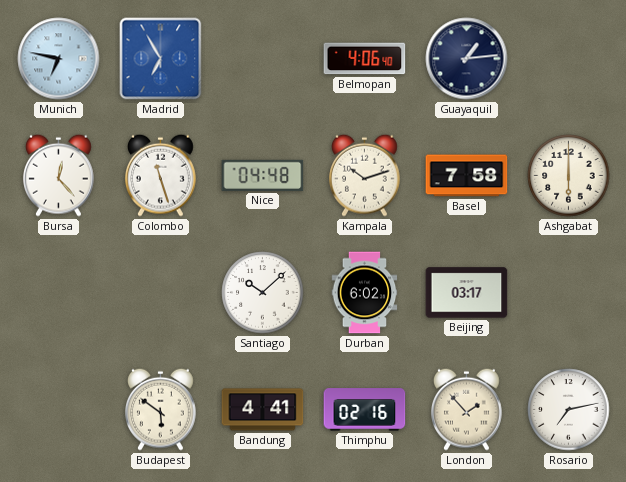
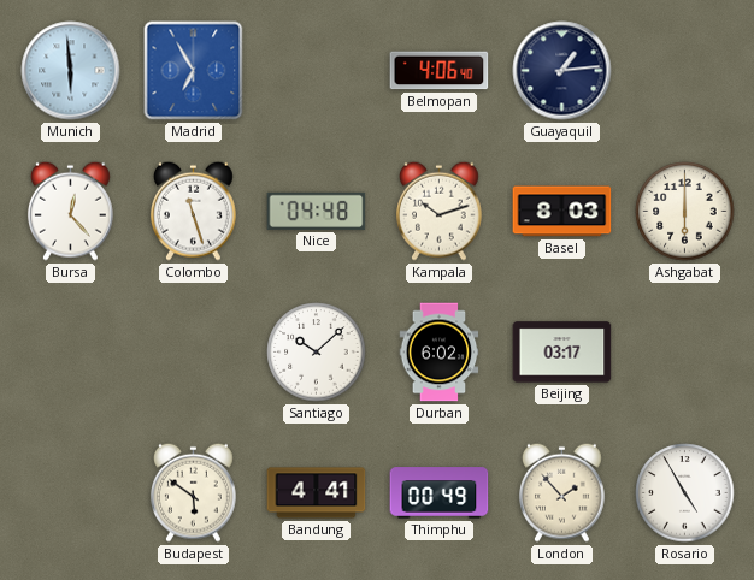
Munich: 6:47 -> 5:59 (71, 71)
Basel: 7:58 -> 8:03 (562, 212)
Thimphu: 02:16 -> 00:49 (440, 493)
Rosario: 7:13 -> 4:55 (685, 493)
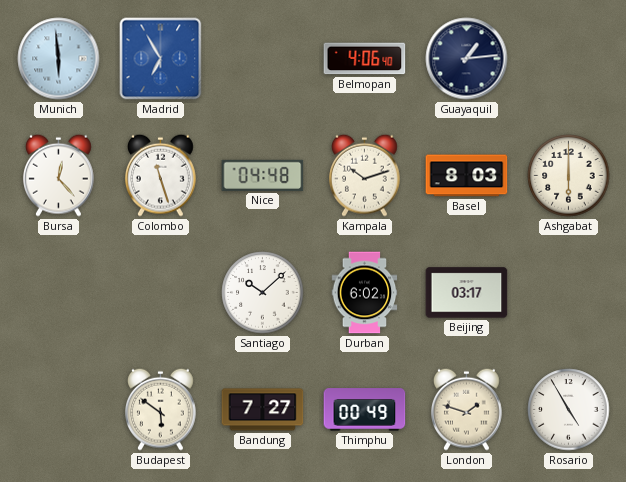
Bandung: 4:41 -> 7:27 (263, 410)
London: 1:53 -> 1:48 (467, 409)
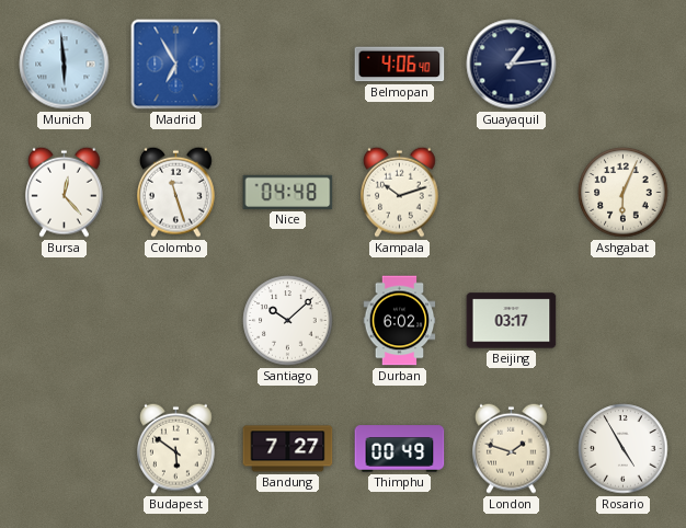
Basel: 8:03 -> none (467, 176)
Ashgabat: 6:00 -> 6:04 (624, 193)
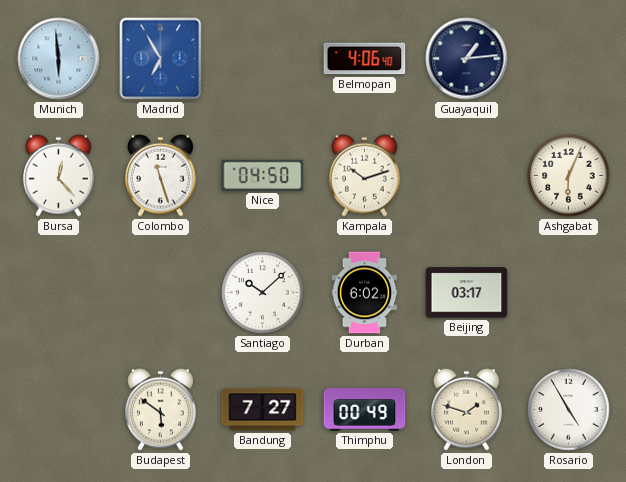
Nice: 04:48 -> 04:50 (263, 175)
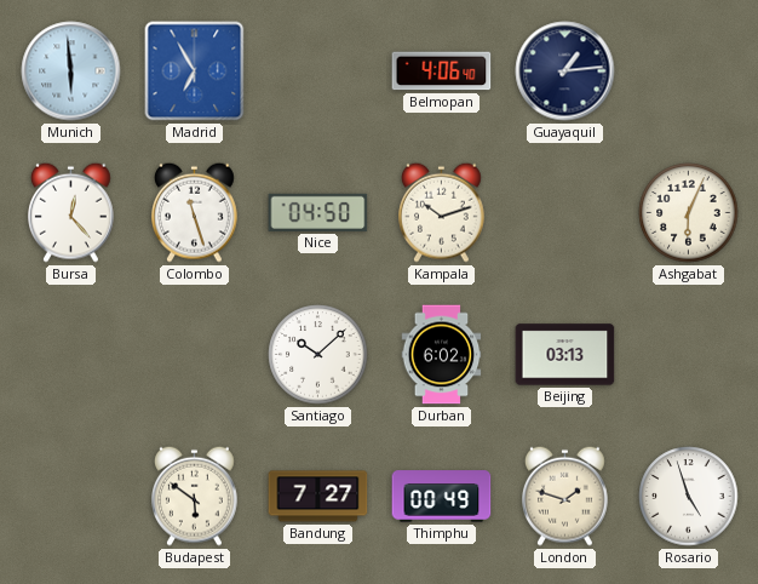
Beijing: 03:17 -> 03:13 (565, 355)
Rosario: 4:55 -> 4:57 (689, 497)
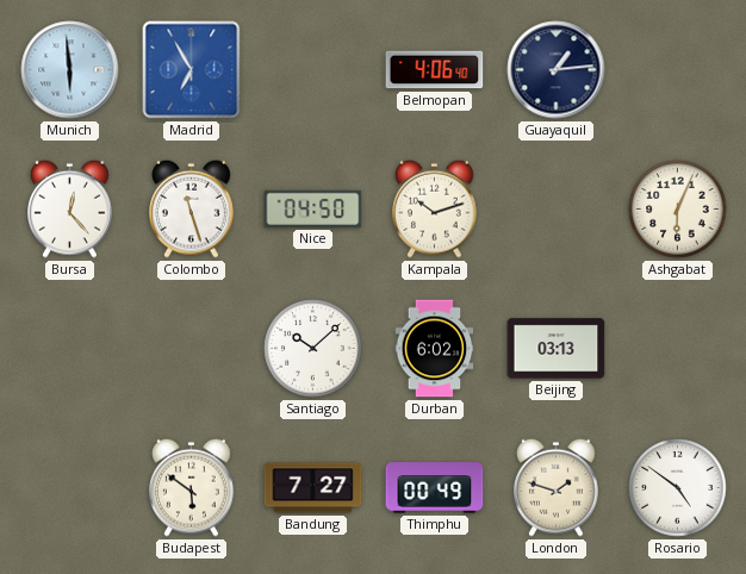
Rosario: 4:57 -> 4:51 (678, 488)
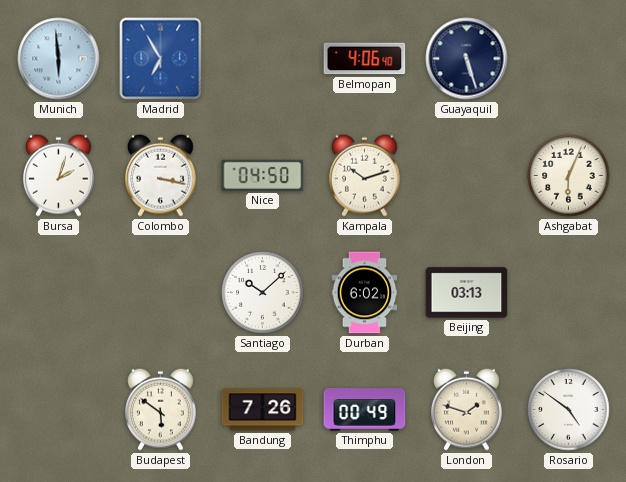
Guayaquil: 1:14 -> 5:27 (467, 59)
Bursa: 12:23 -> 2:03 (59, 175)
Colombo: 11:27 -> 3:17 (161, 175)
Bandung: 7:27 -> 7:26 (263, 410)
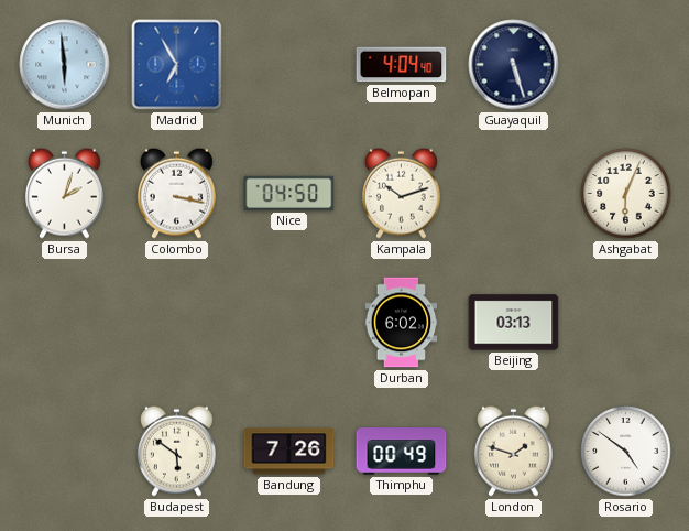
Belmopan: 4:06 -> 4:04 (402, 65)
Santiago: 10:08 -> none (263, 293)
